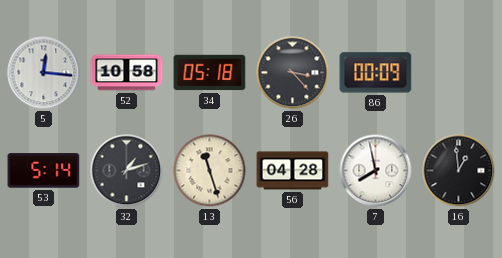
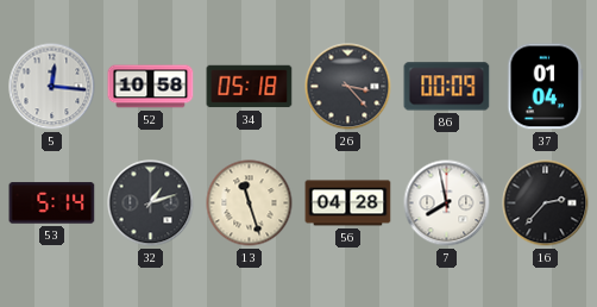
37: none -> 01:04 (546, 87)
16: 12:59 -> 2:37 (546, 203)
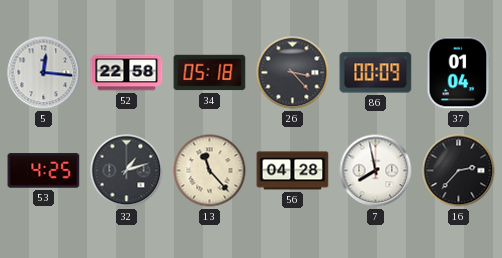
52: 10:58 -> 22:58 (127, 73)
53: 5:14 -> 4:25 (44, 171)
13: 11:27 -> 11:23 (210, 171)
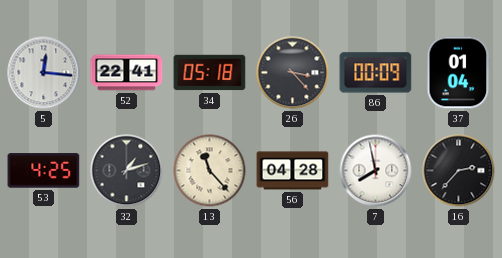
52: 22:58 -> 22:41 (127, 73)
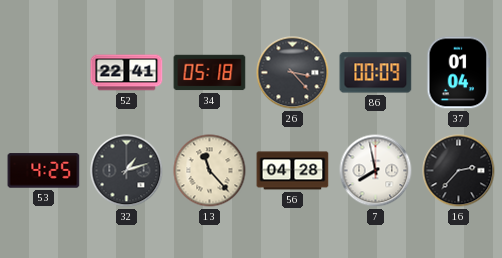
5: 12:16 -> none (44, 73)
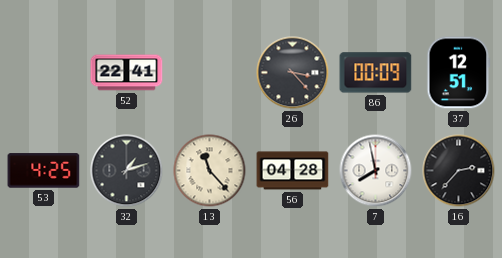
34: 05:18 -> none (210, 73)
37: 01:04 -> 12:51 (459, 73)
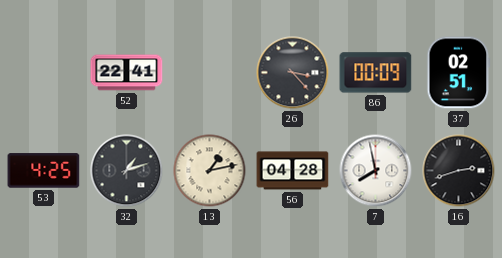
37: 12:51 -> 02:51 (459, 73)
13: 11:23 -> 1:13 (210, 171)
16: 2:37 -> 2:42 (459, 171)
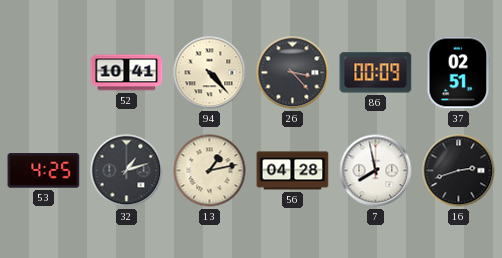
52: 22:41 -> 10:41 (127, 73)
94: none -> 4:23 (210, 73)
